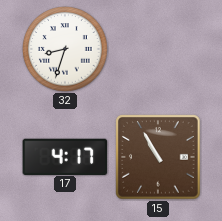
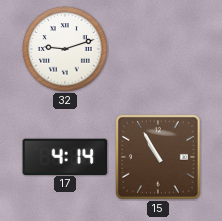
32: 8:33 -> 9:12 (65, 49)
17: 4:17 -> 4:14 (65, 156)
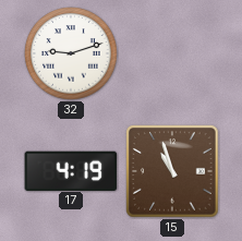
17: 4:14 -> 4:19 (71, 170)
15: 10:55 -> 10:57 (172, 171)
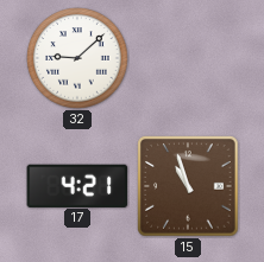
32: 9:12 -> 9:08 (77, 58)
17: 4:19 -> 4:21 (77, 185)
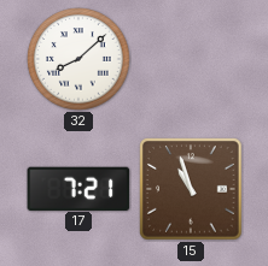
32: 9:08 -> 8:08 (78, 59)
17: 4:21 -> 7:21 (78, 188)
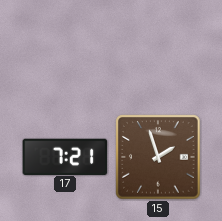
32: 8:08 -> none (78, 59)
15: 10:57 -> 1:57 (158, 157)
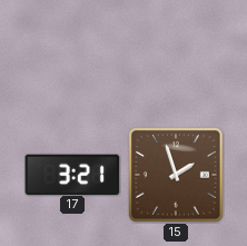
17: 7:21 -> 3:21 (72, 174)
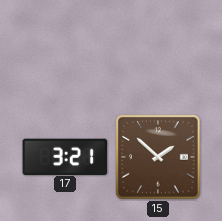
15: 1:57 -> 1:52 (158, 157)
